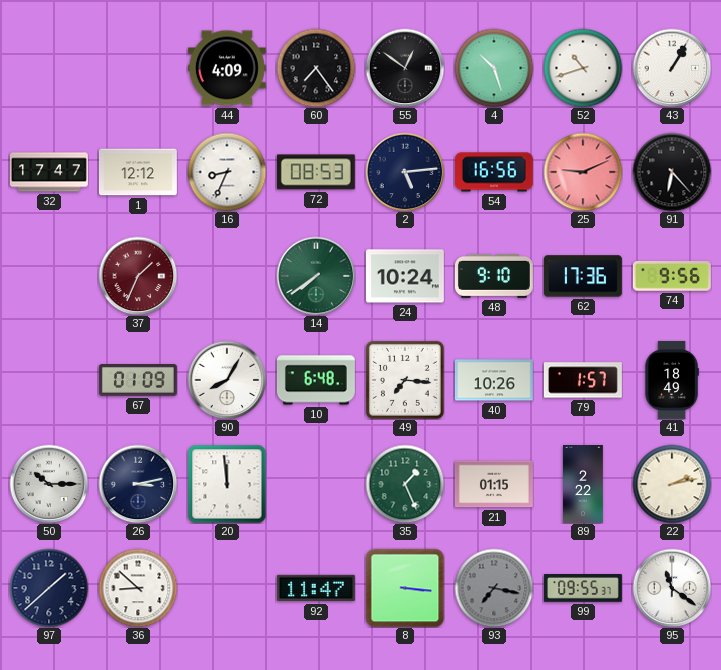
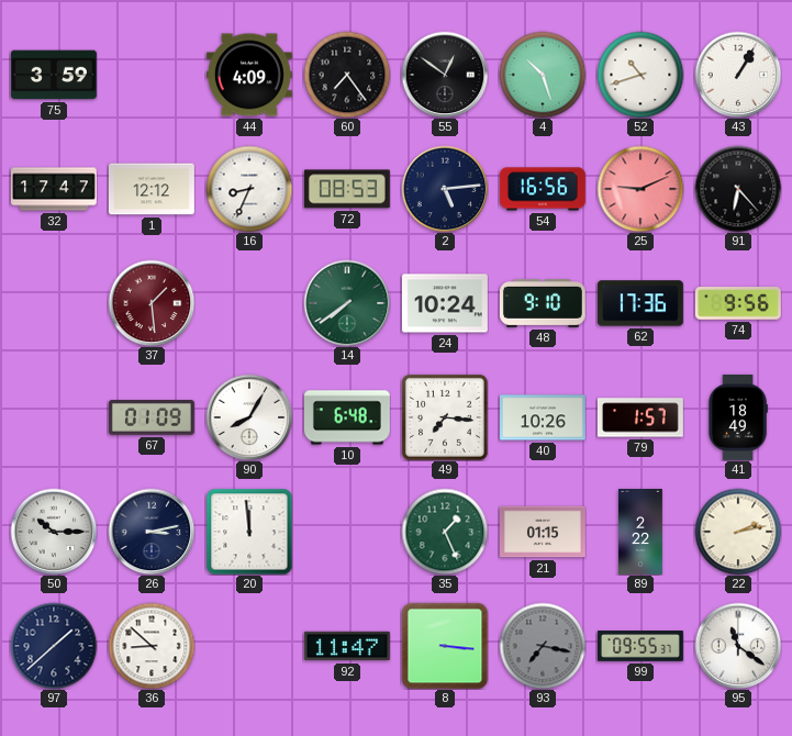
75: none -> 3:59 (54, 75)
37: 1:34 -> 1:29 (152, 303)
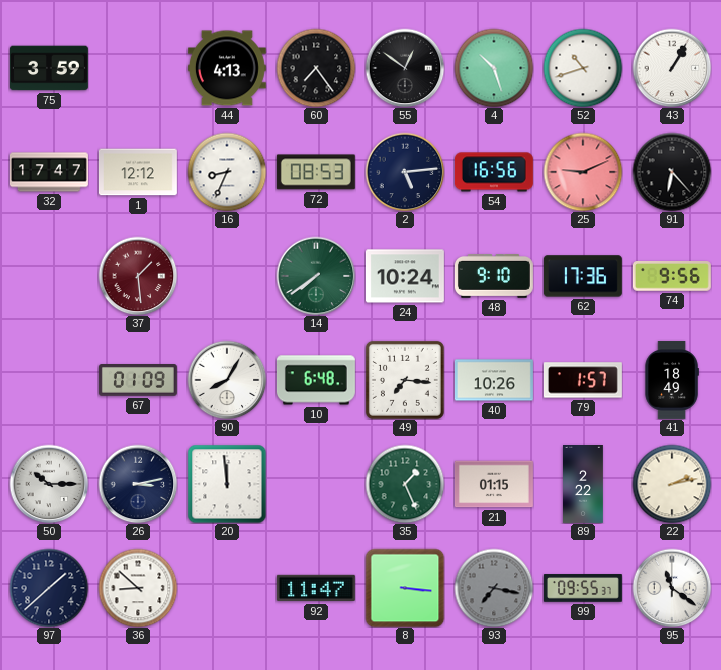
44: 4:09 -> 4:13 (227, 68)
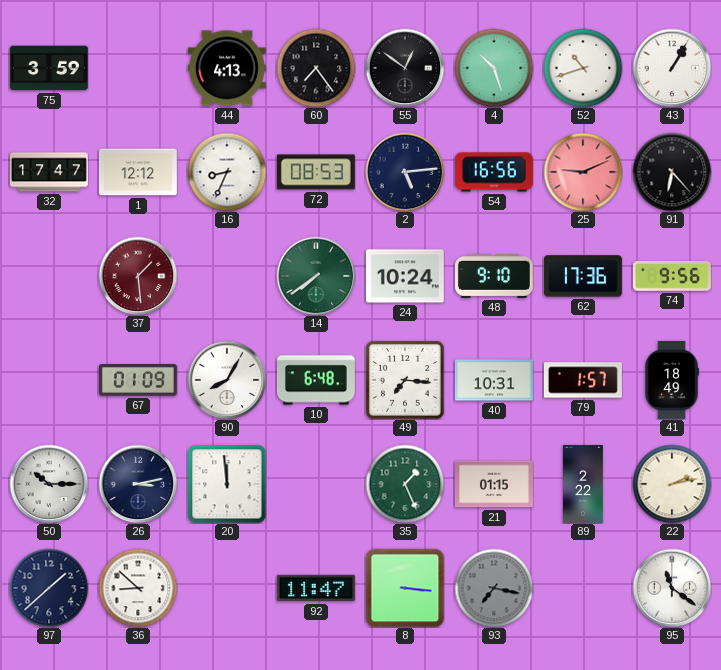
40: 10:26 -> 10:31 (494, 380)
99: 09:55 -> none (583, 588)
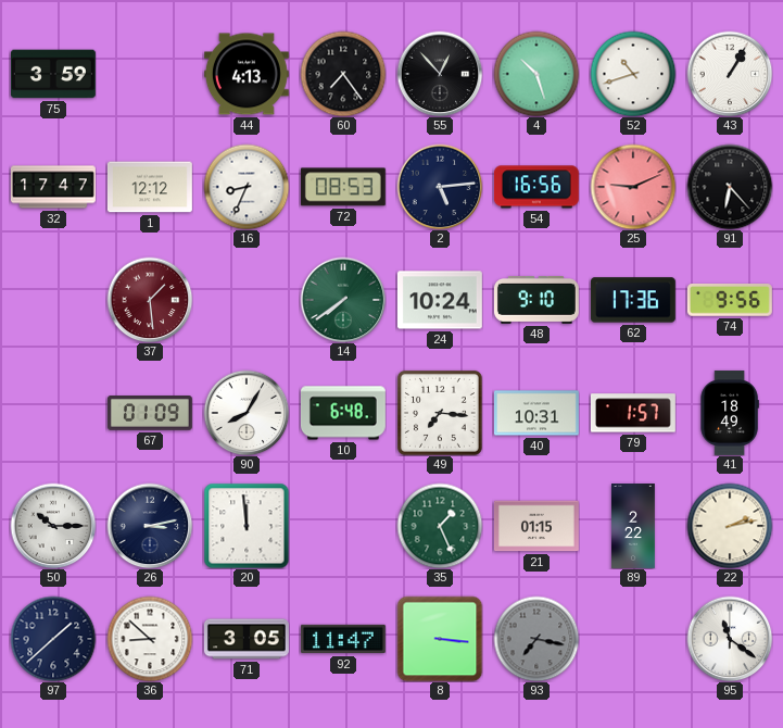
55: 12:51 -> 12:53 (440, 74)
71: none -> 3:05 (247, 639)
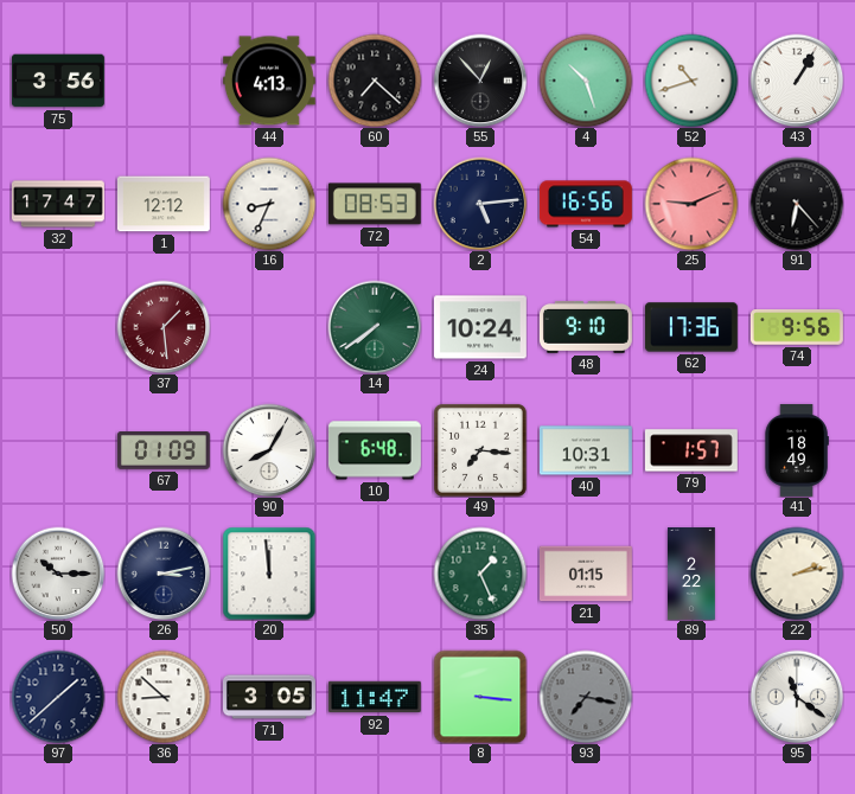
75: 3:59 -> 3:56 (58, 81)
60: 7:24 -> 7:22 (375, 81)
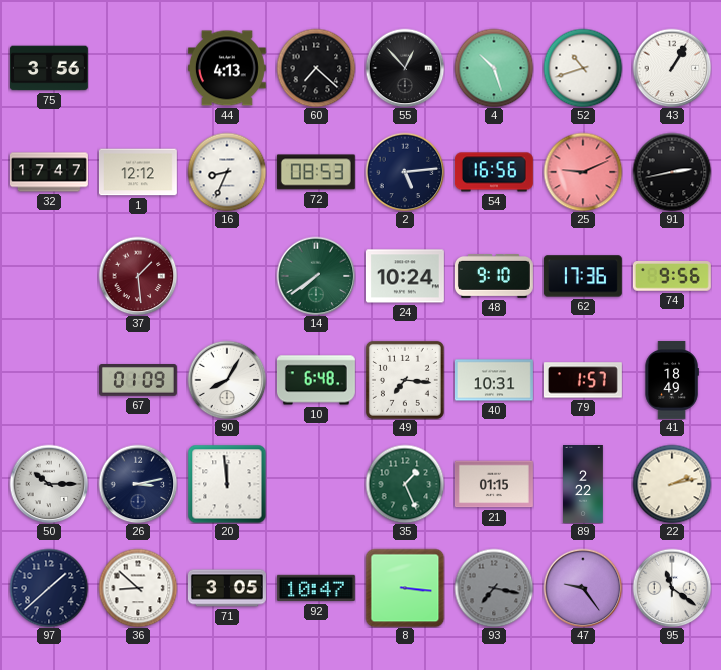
91: 6:23 -> 2:43 (672, 172)
92: 11:47 -> 10:47 (316, 588)
47: none -> 9:24 (583, 588)
